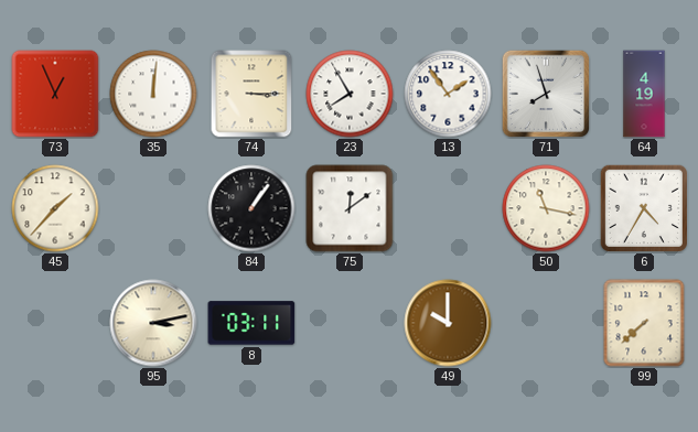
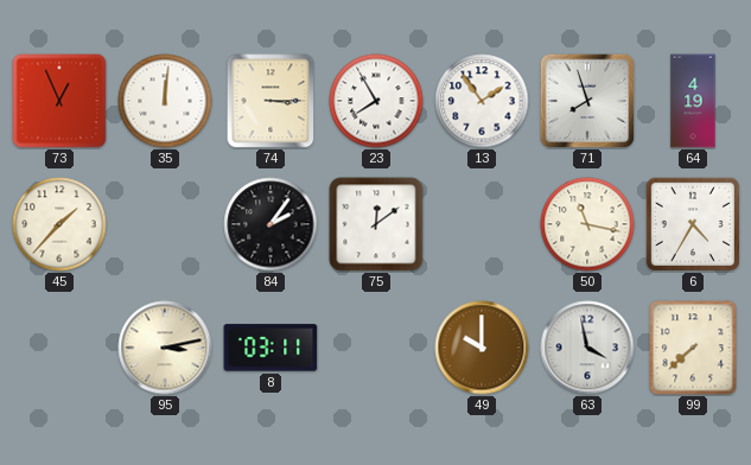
84: 1:06 -> 2:06 (271, 224)
63: none -> 3:58 (587, 348)
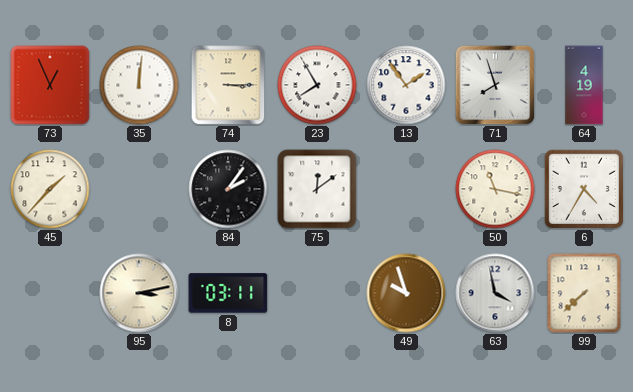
49: 10:00 -> 9:57 (406, 293)
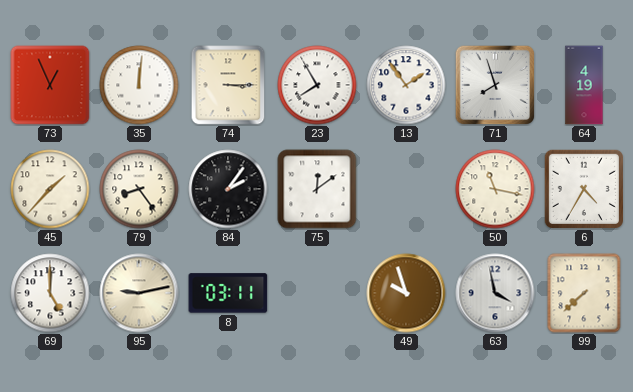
79: none -> 8:24 (139, 189)
69: none -> 5:00 (50, 293)
95: 3:13 -> 9:13 (139, 293)
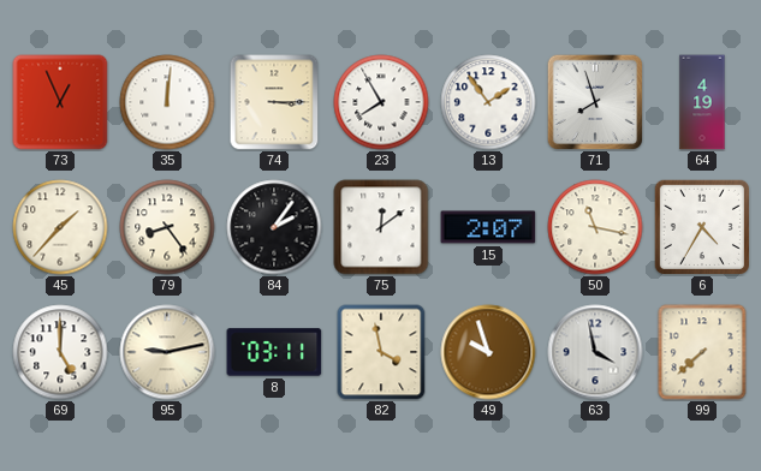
15: none -> 2:07 (488, 227)
82: none -> 3:58 (381, 352)
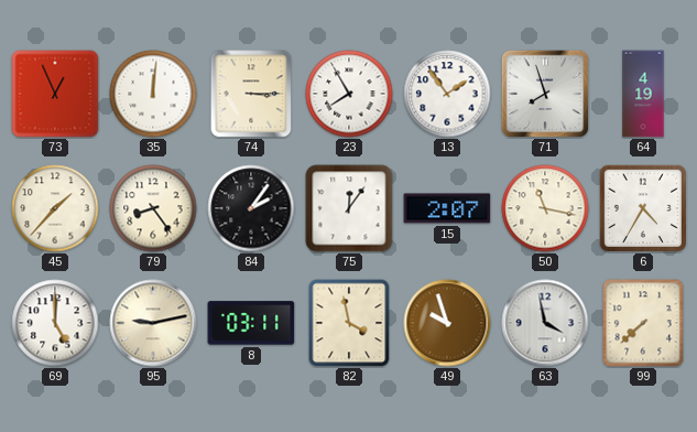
75: 12:09 -> 12:06 (349, 208)
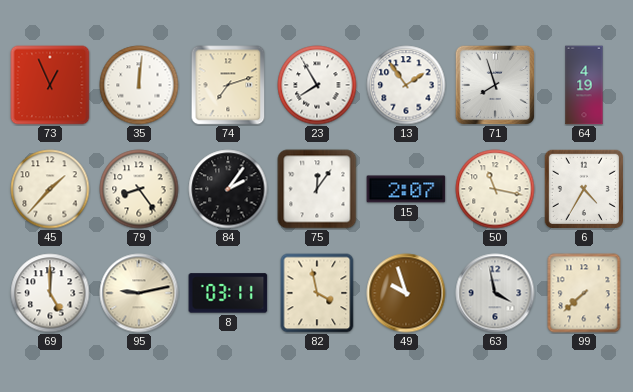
74: 3:15 -> 7:12 (228, 85)
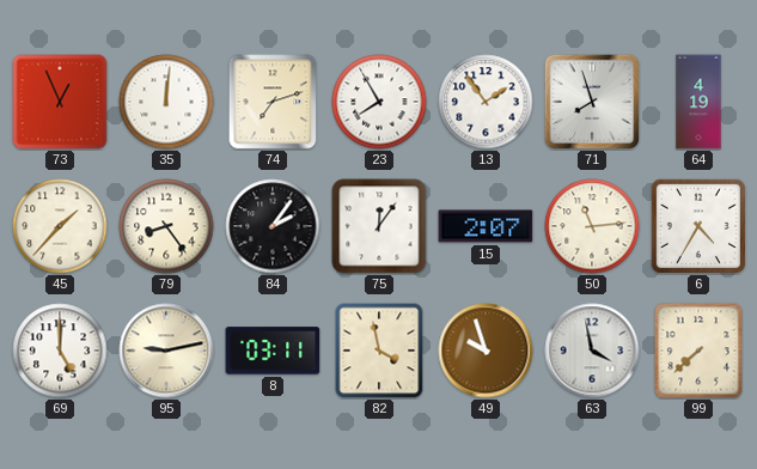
50: 11:17 -> 11:14 (592, 226)
